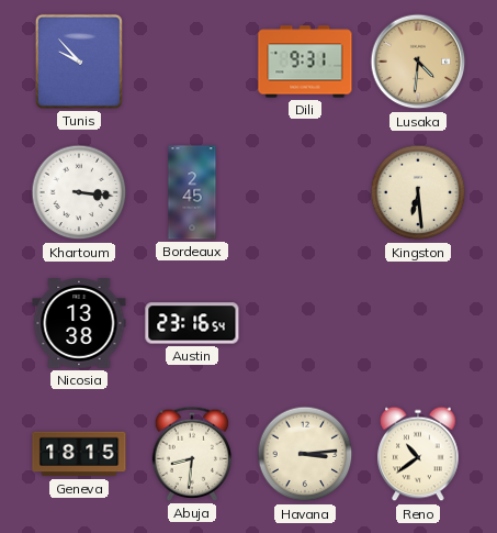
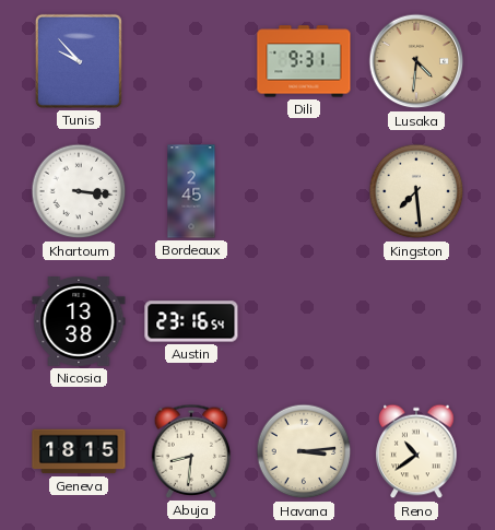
Kingston: 6:29 -> 7:29 (416, 191)
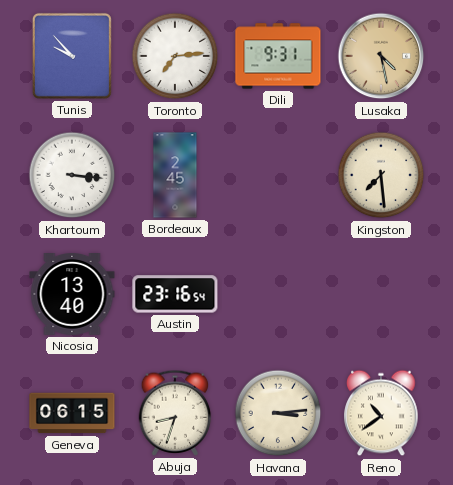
Toronto: none -> 7:14 (175, 56)
Lusaka: 4:31 -> 4:28 (381, 56)
Nicosia: 13:38 -> 13:40 (72, 295)
Geneva: 18:15 -> 06:15 (72, 413)
Abuja: 8:31 -> 8:33 (175, 413)
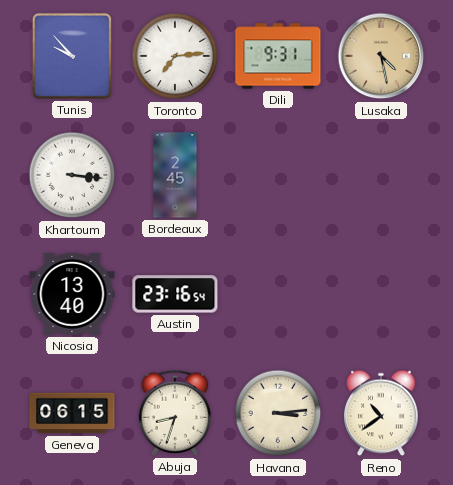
Kingston: 7:29 -> none (381, 175)
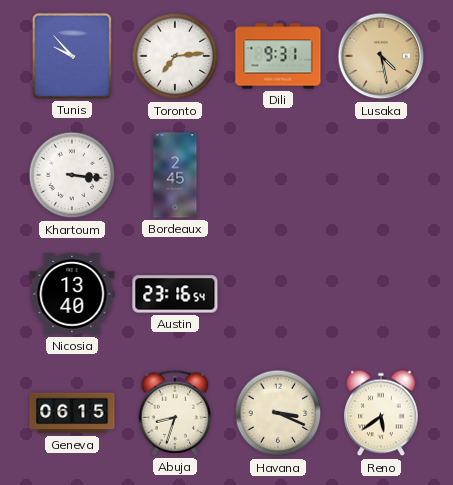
Havana: 3:14 -> 3:19 (278, 413)
Reno: 10:39 -> 5:39 (381, 413)
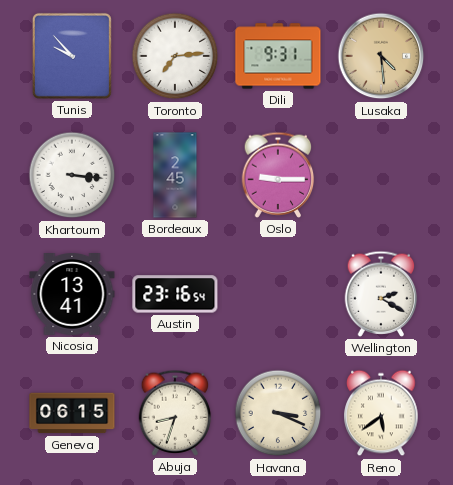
Lusaka: 4:28 -> 4:29 (381, 56)
Oslo: none -> 9:15 (278, 175)
Nicosia: 13:40 -> 13:41 (72, 295)
Wellington: none -> 2:20 (381, 294)
